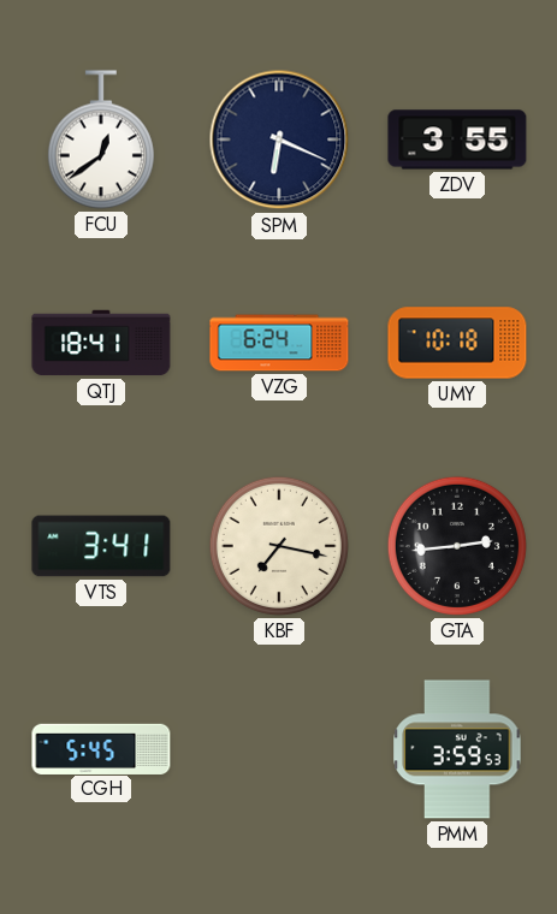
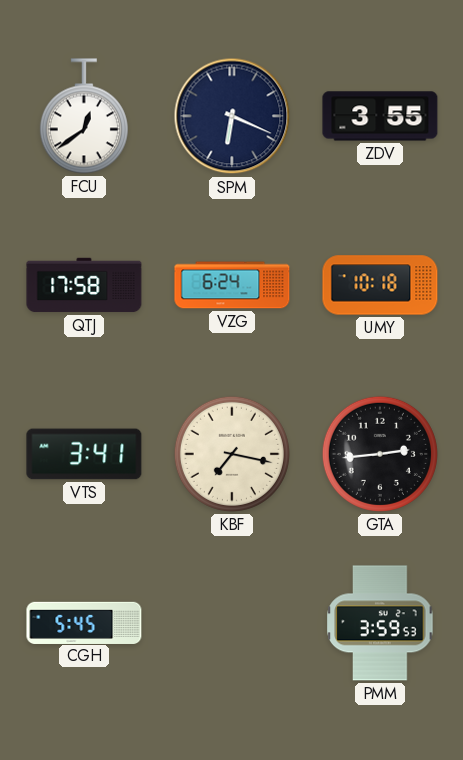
QTJ: 18:41 -> 17:58 (84, 285)
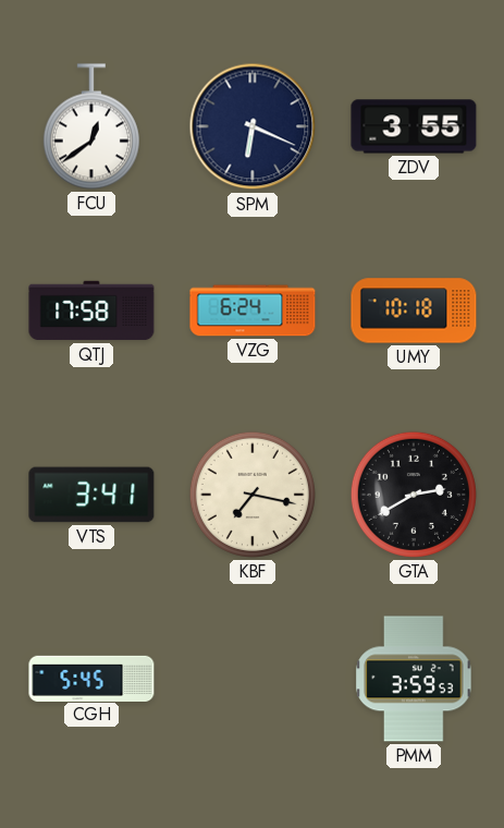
GTA: 2:44 -> 2:40 (414, 495)
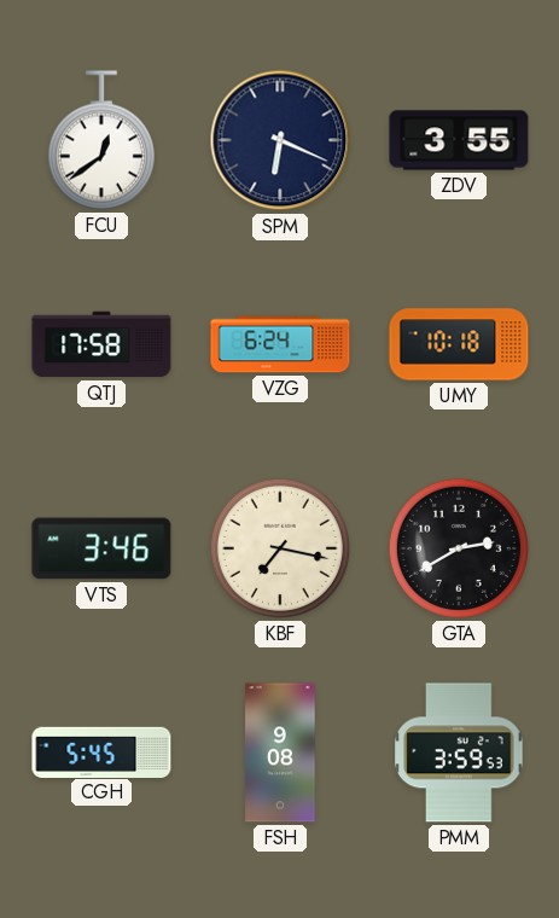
VTS: 3:41 -> 3:46 (101, 548)
FSH: none -> 9:08 (280, 753)
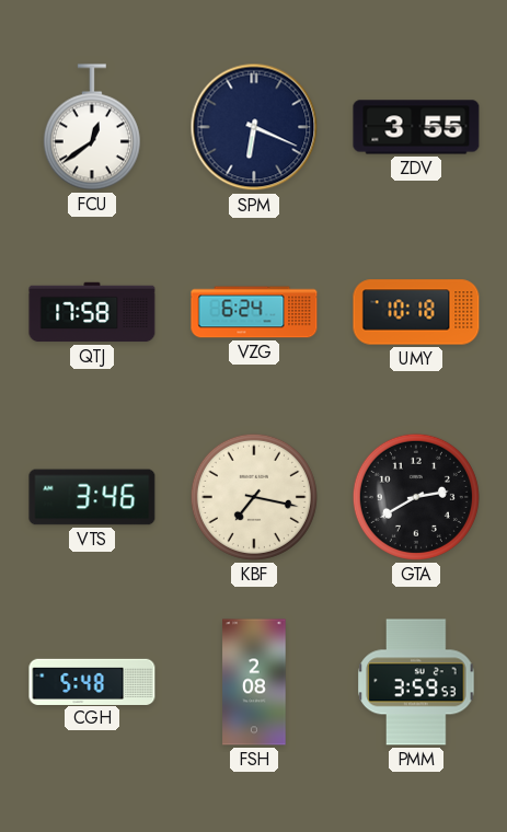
CGH: 5:45 -> 5:48 (92, 681)
FSH: 9:08 -> 2:08 (254, 682)
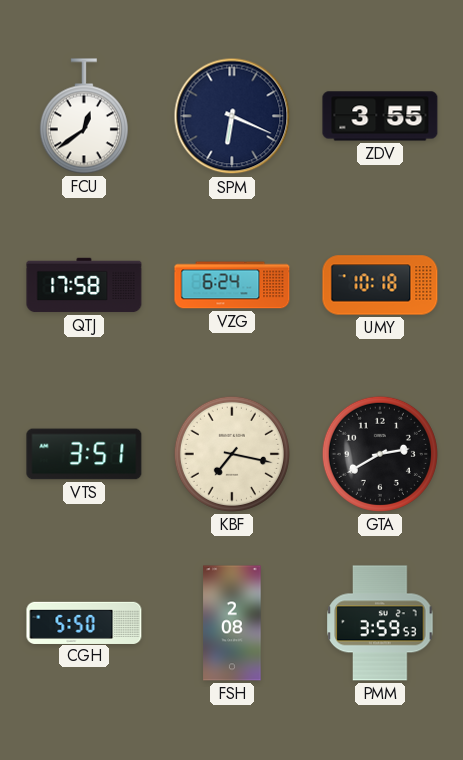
VTS: 3:46 -> 3:51 (84, 454)
CGH: 5:48 -> 5:50 (84, 622)
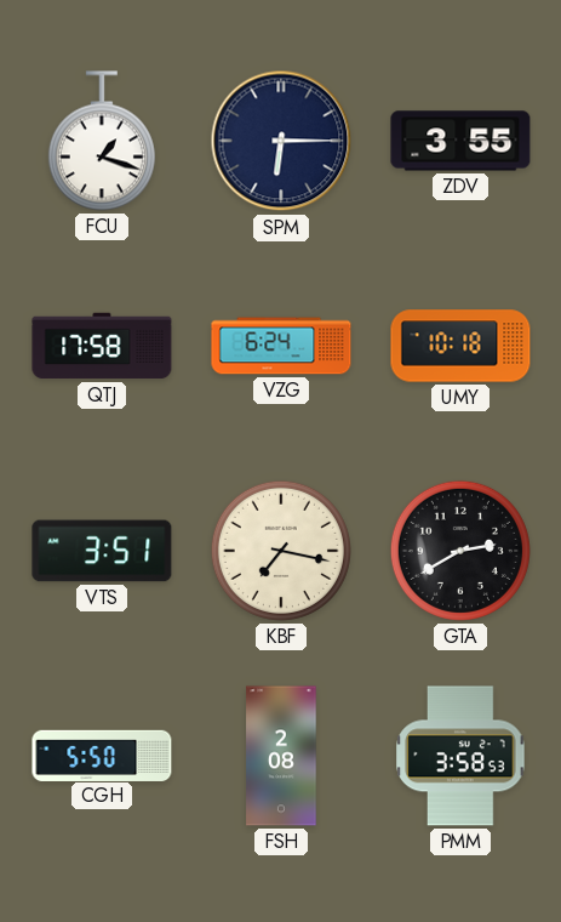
FCU: 12:39 -> 1:18 (102, 141)
SPM: 6:19 -> 6:15 (281, 141)
PMM: 3:59 -> 3:58 (460, 756)
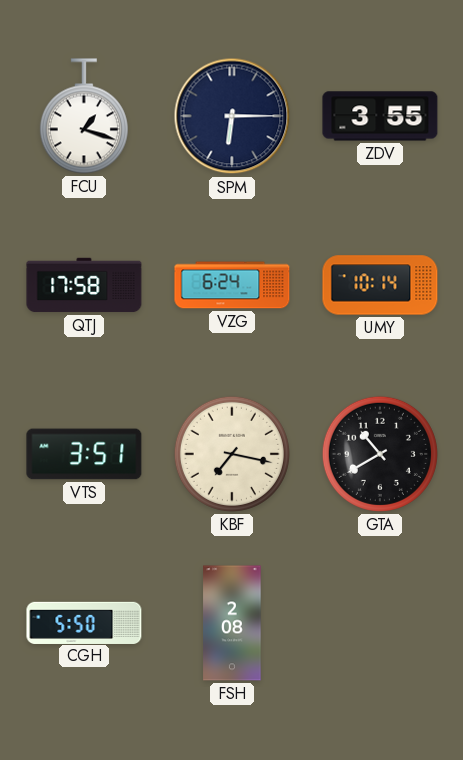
UMY: 10:18 -> 10:14 (380, 285)
GTA: 2:40 -> 10:40 (380, 454)
PMM: 3:58 -> none (460, 756)
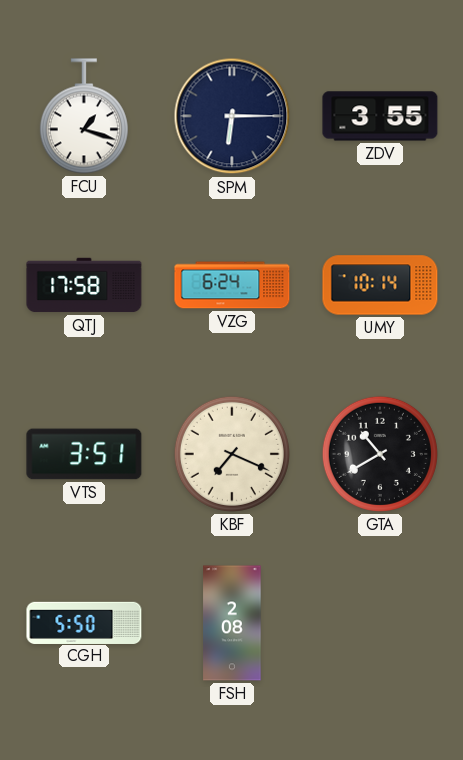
KBF: 7:17 -> 7:19 (232, 454)
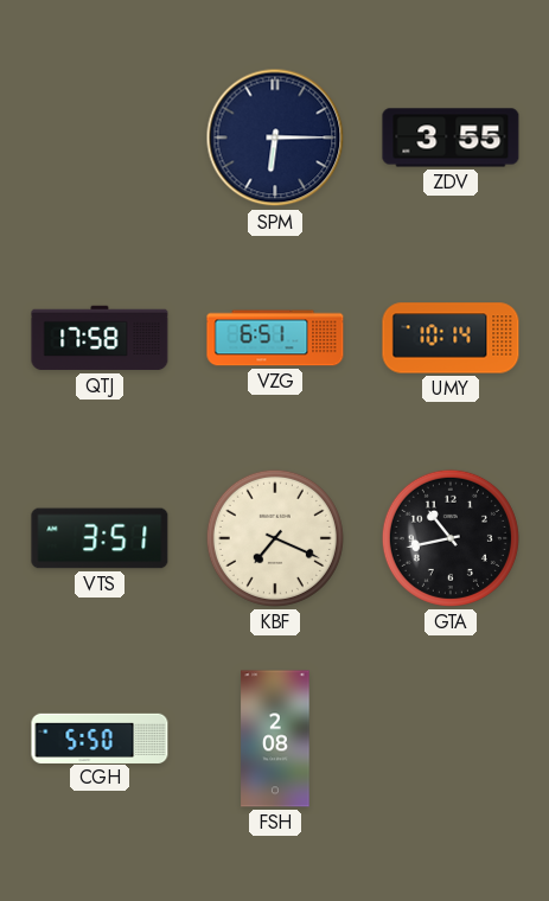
FCU: 1:18 -> none (84, 116)
VZG: 6:24 -> 6:51 (275, 338)
GTA: 10:40 -> 10:43 (451, 538)
